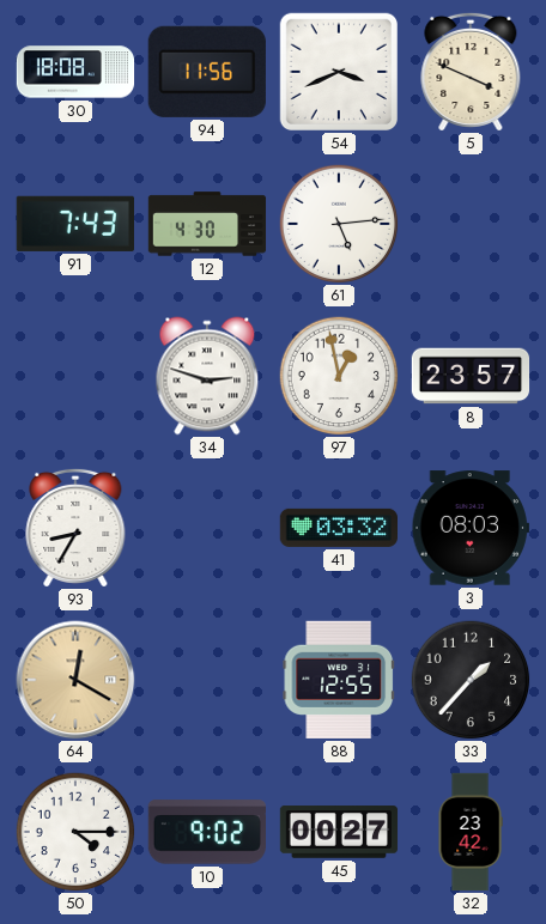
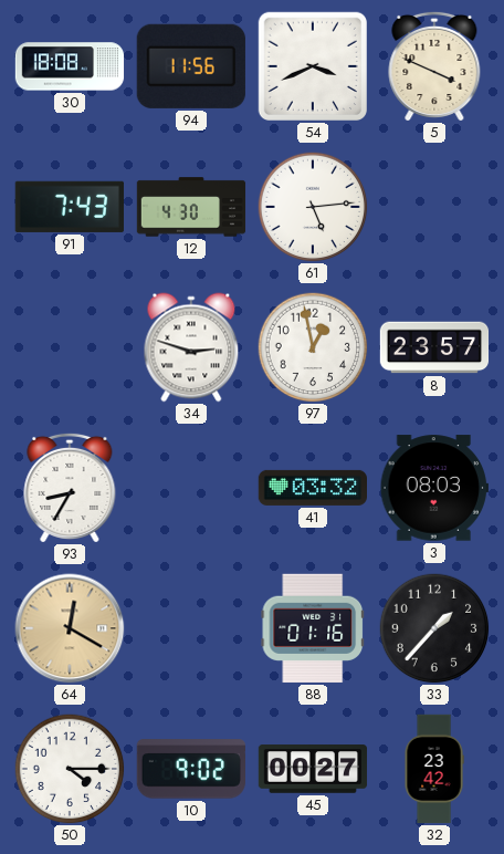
88: 12:55 -> 01:16 (313, 628)
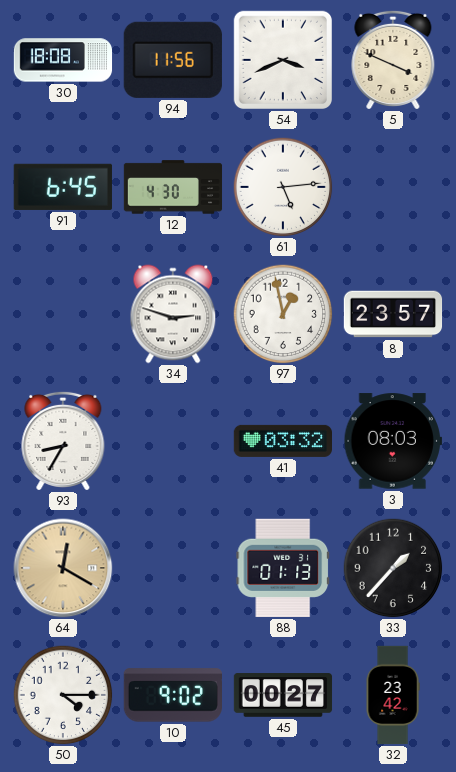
91: 7:43 -> 6:45 (63, 187)
88: 01:16 -> 01:13 (283, 568)
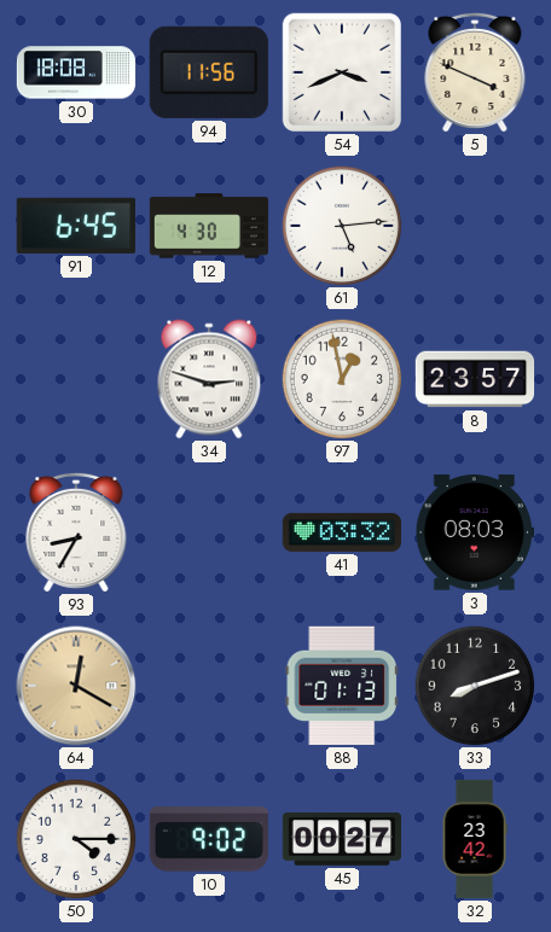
33: 1:37 -> 8:12 (475, 686)
